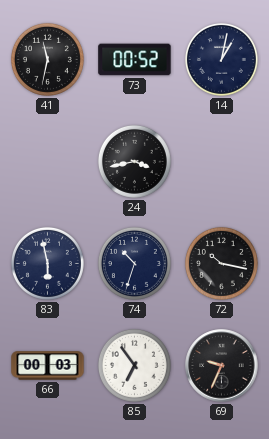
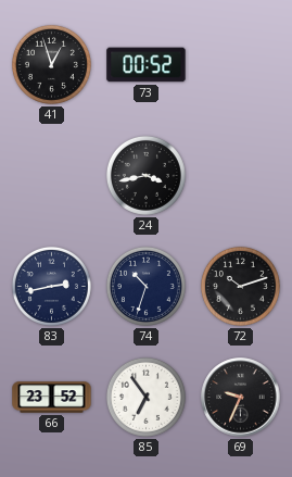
41: 11:32 -> 12:57 (51, 64)
14: 1:02 -> none (221, 59)
83: 5:58 -> 2:43 (51, 286)
72: 10:17 -> 10:12 (240, 286)
66: 00:03 -> 23:52 (52, 398)
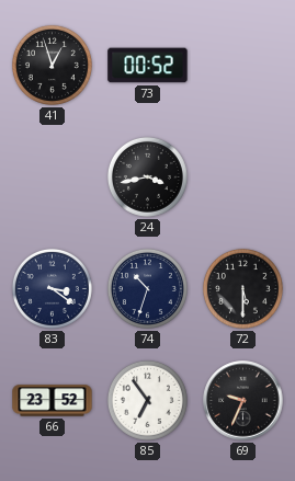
83: 2:43 -> 3:21 (52, 288)
72: 10:12 -> 5:30 (242, 288)
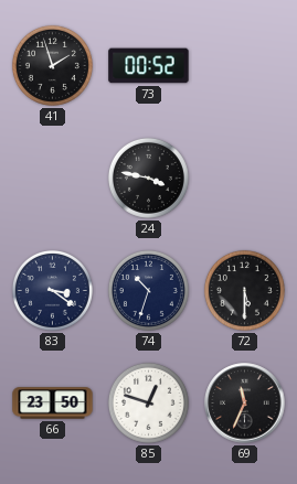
41: 12:57 -> 1:57 (52, 65)
24: 3:43 -> 3:47 (148, 178)
66: 23:52 -> 23:50 (53, 404)
85: 6:54 -> 12:48 (148, 402)
69: 9:34 -> 11:34 (245, 404)
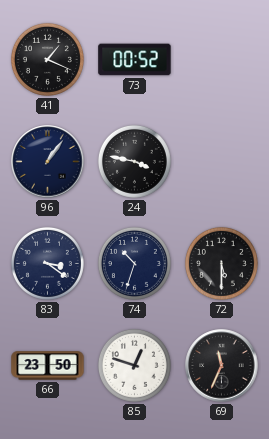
41: 1:57 -> 1:19 (47, 59)
96: none -> 1:06 (48, 162)
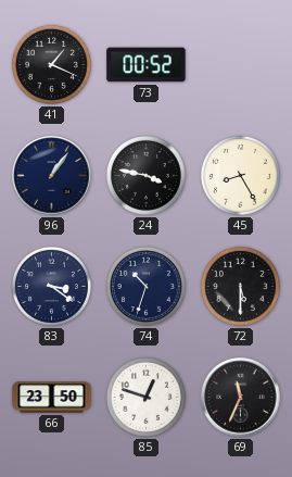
45: none -> 8:25 (240, 175)
